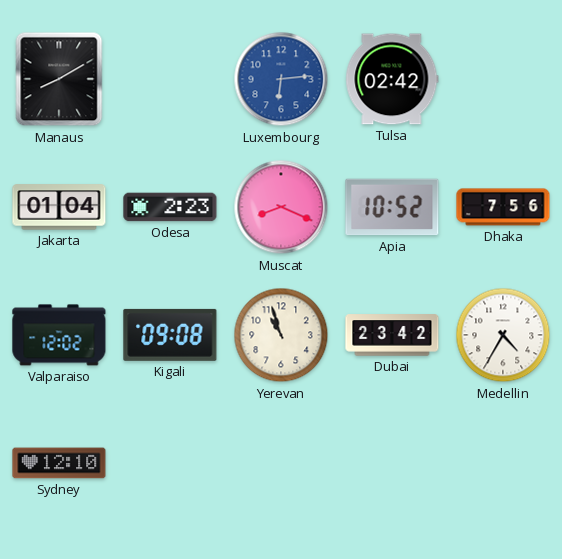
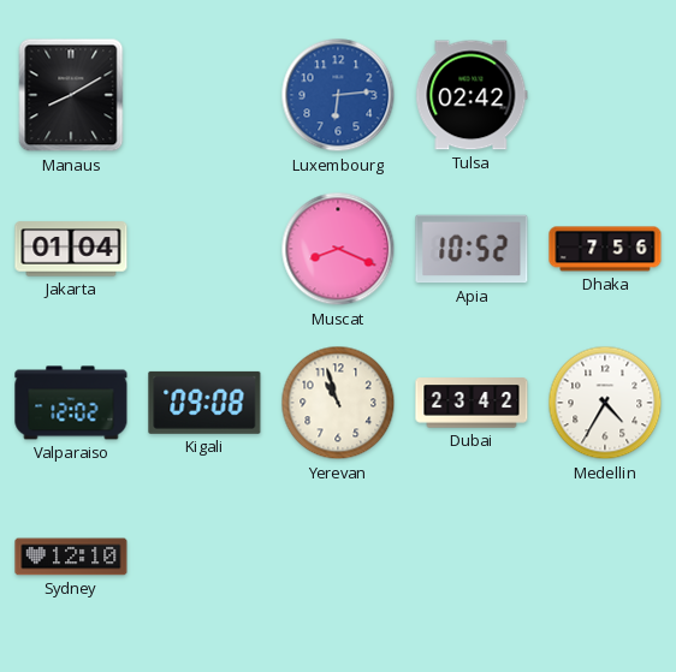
Odesa: 2:23 -> none (170, 207)
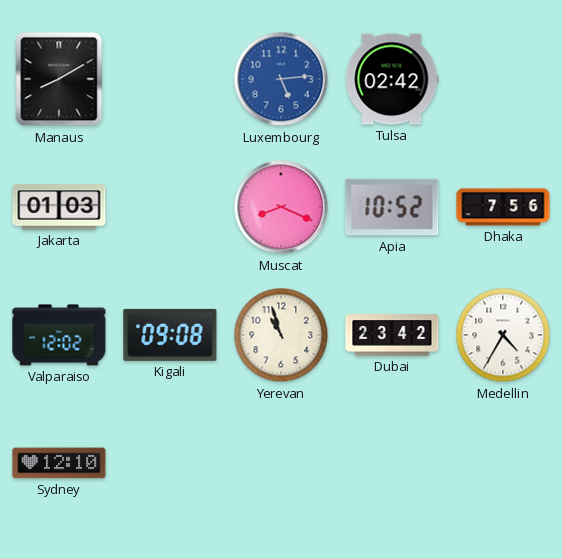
Luxembourg: 6:14 -> 5:14 (281, 79)
Jakarta: 01:04 -> 01:03 (59, 207)
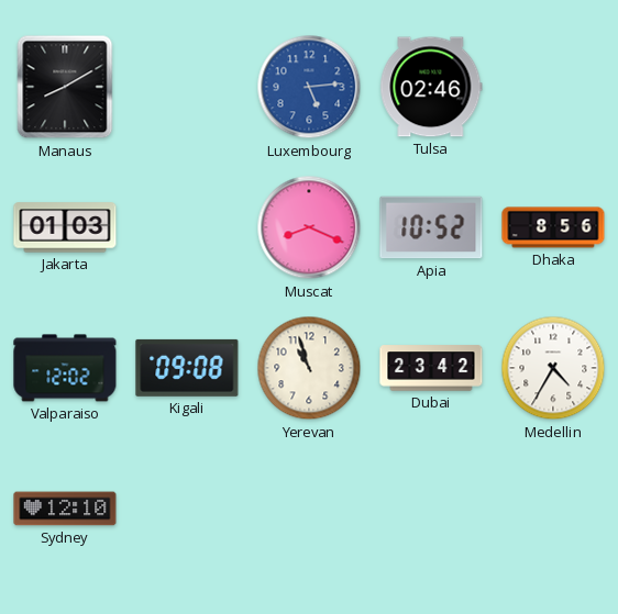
Tulsa: 02:42 -> 02:46 (431, 87)
Dhaka: 7:56 -> 8:56 (553, 227)
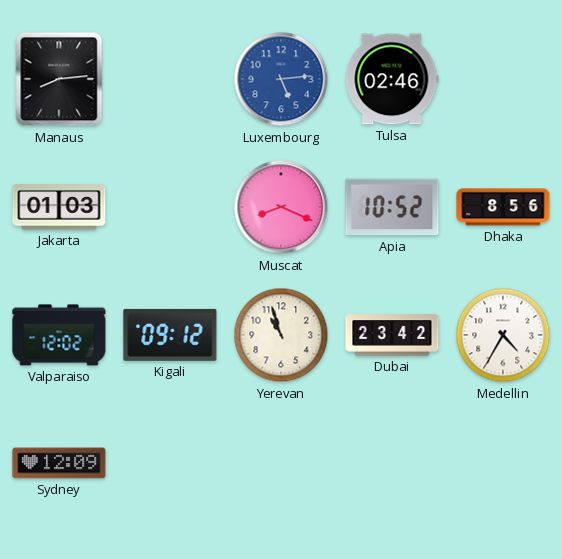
Manaus: 8:10 -> 8:14 (59, 79)
Kigali: 09:08 -> 09:12 (170, 335)
Sydney: 12:10 -> 12:09 (59, 463)
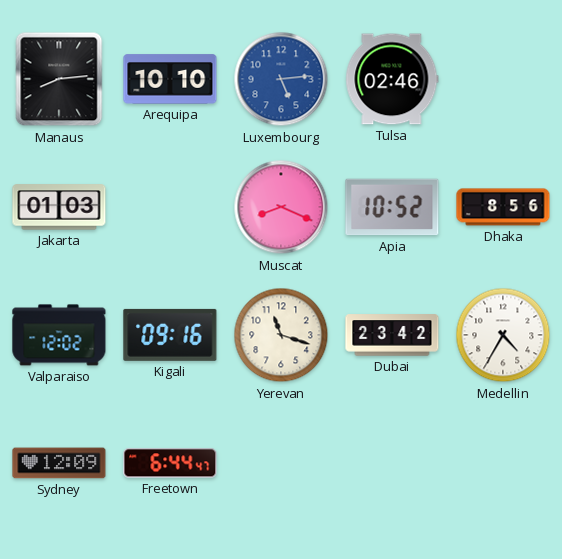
Arequipa: none -> 10:10 (170, 79)
Kigali: 09:12 -> 09:16 (170, 335)
Yerevan: 10:57 -> 11:18 (281, 335)
Freetown: none -> 6:44 (170, 463)
